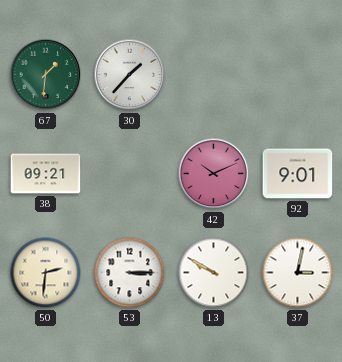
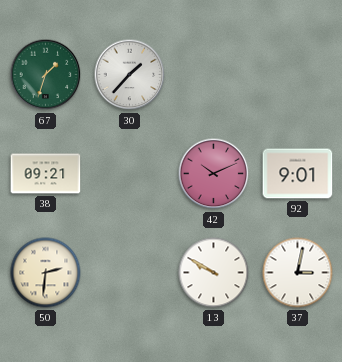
67: 1:31 -> 1:33 (46, 75)
53: 3:15 -> none (130, 273)
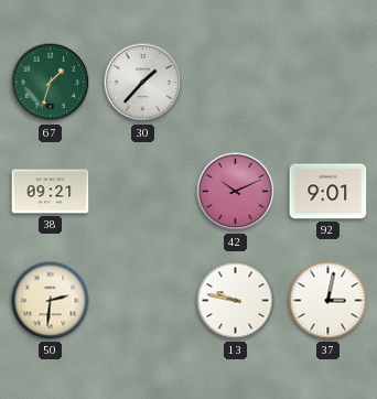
13: 9:50 -> 9:47 (236, 301)
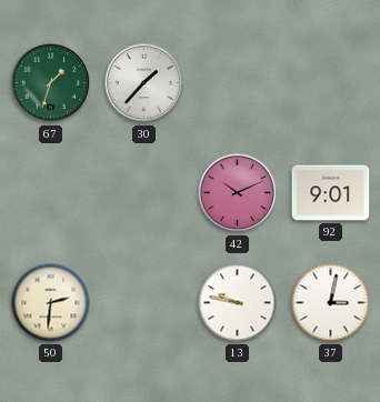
38: 09:21 -> none (51, 192)
